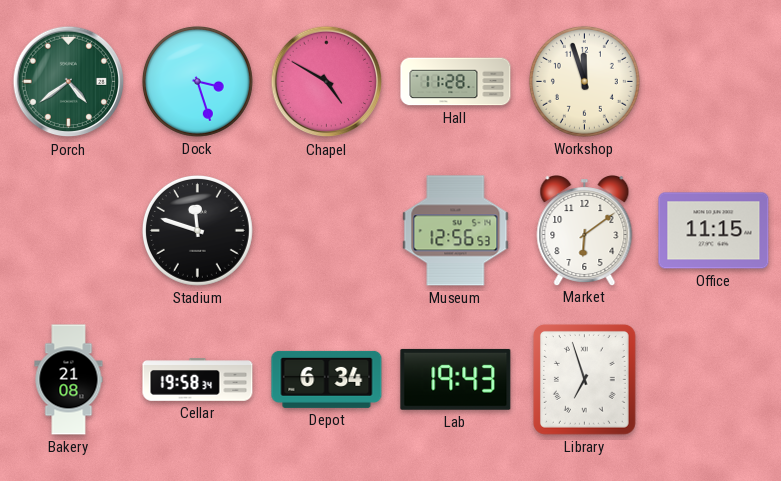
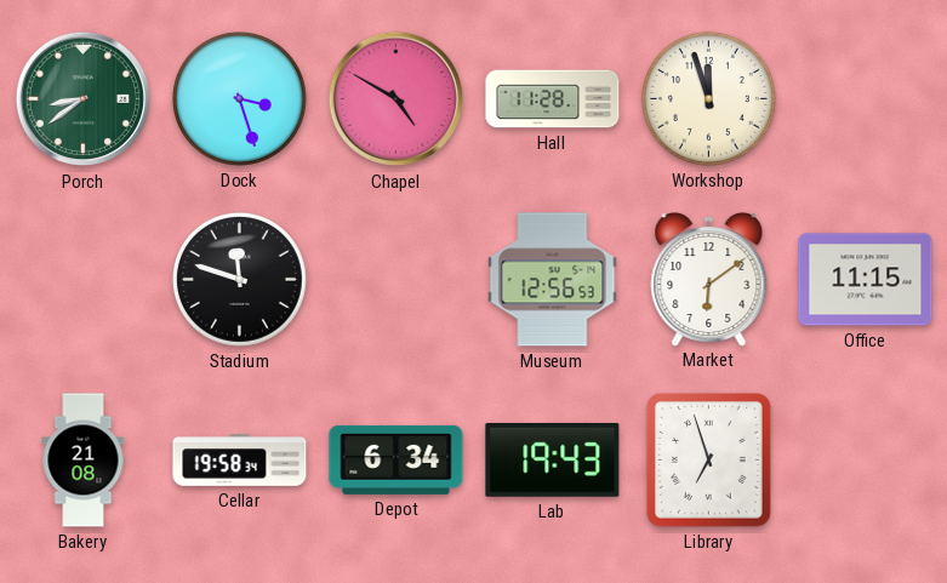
Porch: 4:39 -> 8:39 (84, 99)
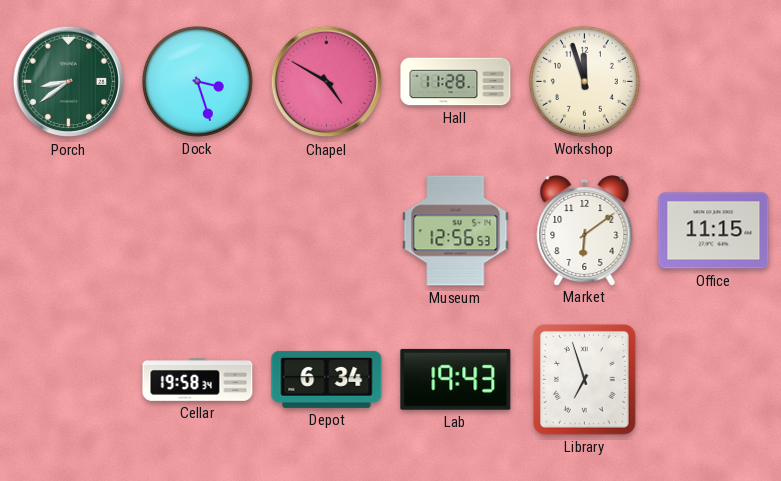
Stadium: 11:48 -> none (239, 279)
Bakery: 21:08 -> none (84, 461)
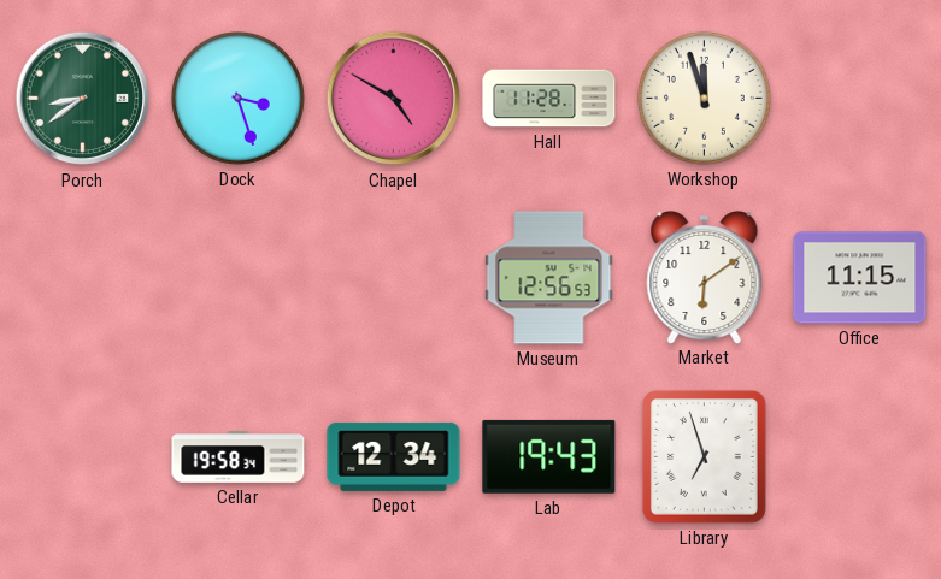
Depot: 6:34 -> 12:34 (394, 456)
